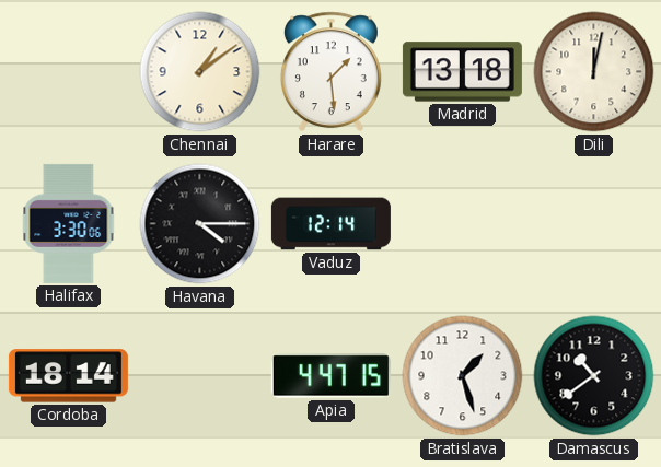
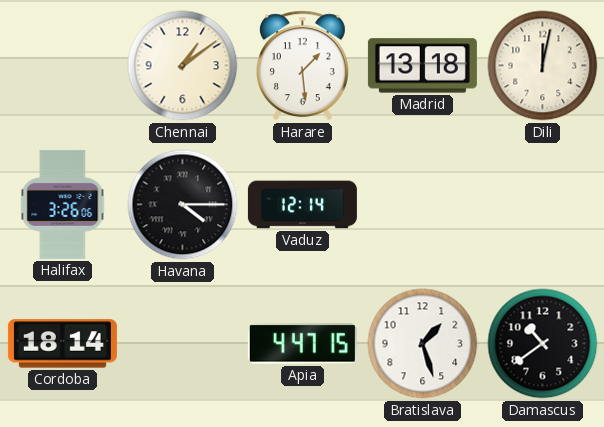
Halifax: 3:30 -> 3:26 (63, 204)
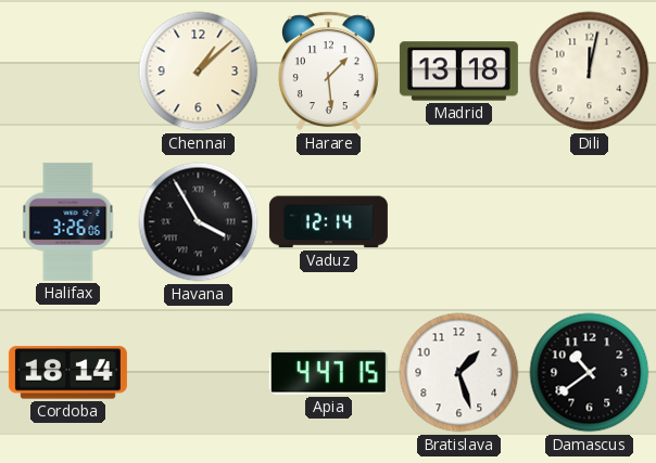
Chennai: 1:09 -> 1:08 (199, 72)
Havana: 4:15 -> 3:55 (199, 222)
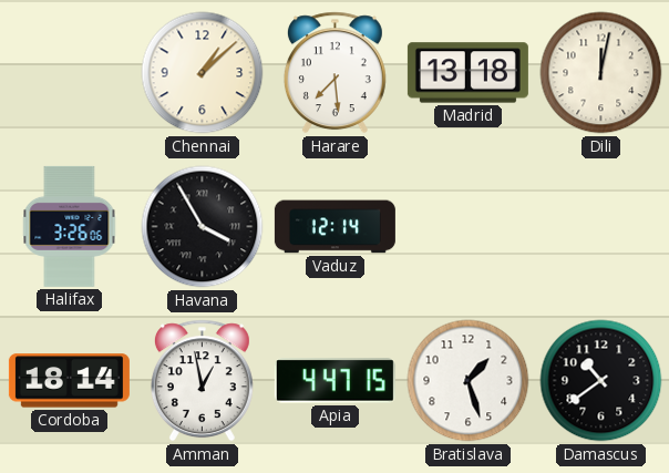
Harare: 1:29 -> 7:29 (334, 73)
Amman: none -> 12:58 (202, 381)
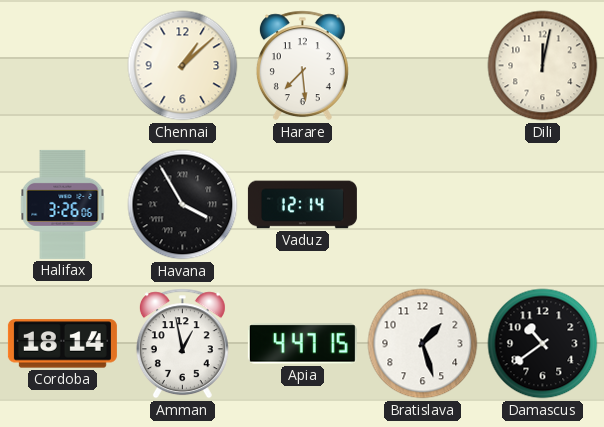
Madrid: 13:18 -> none (467, 73)
